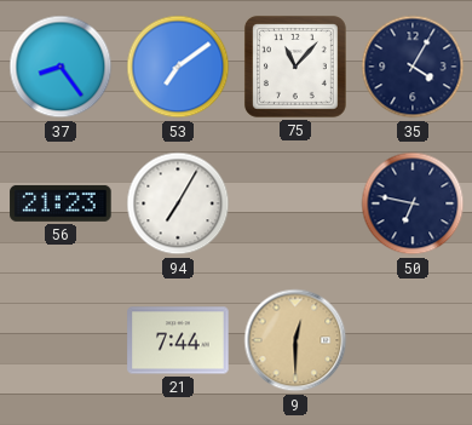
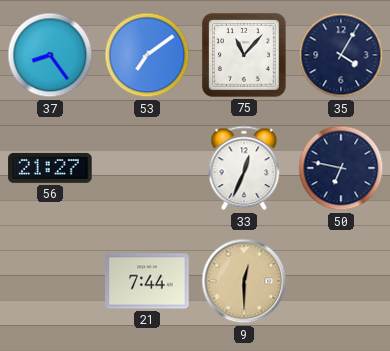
56: 21:23 -> 21:27 (50, 168)
94: 7:05 -> none (178, 203)
33: none -> 12:34 (244, 168)
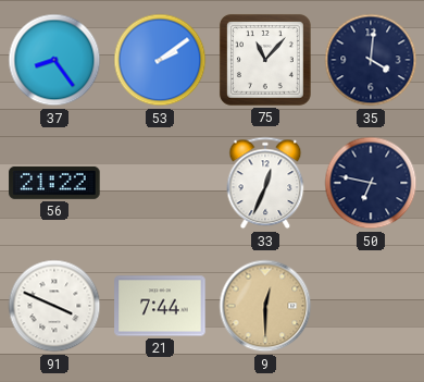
53: 7:09 -> 2:09 (160, 60)
35: 4:05 -> 4:01 (371, 60)
56: 21:27 -> 21:22 (54, 183)
91: none -> 3:49 (54, 306)
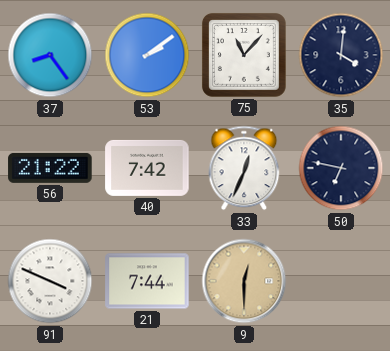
40: none -> 7:42 (147, 168)
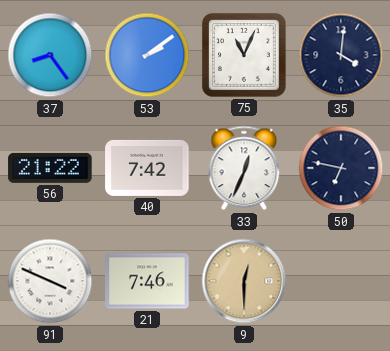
75: 11:07 -> 11:04 (244, 55)
21: 7:44 -> 7:46 (147, 281)
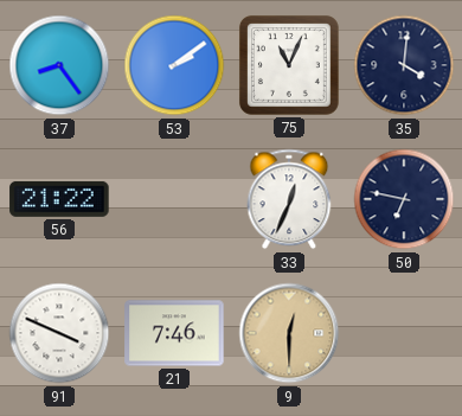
40: 7:42 -> none (147, 168)
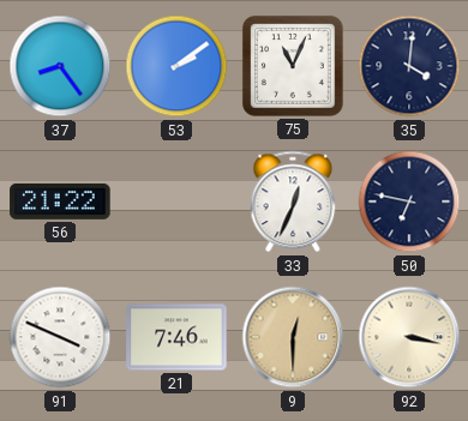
92: none -> 3:17 (409, 337)
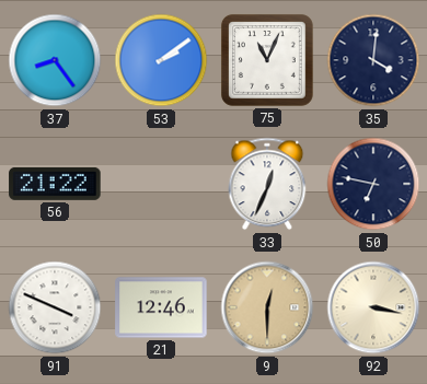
21: 7:46 -> 12:46 (161, 307)
